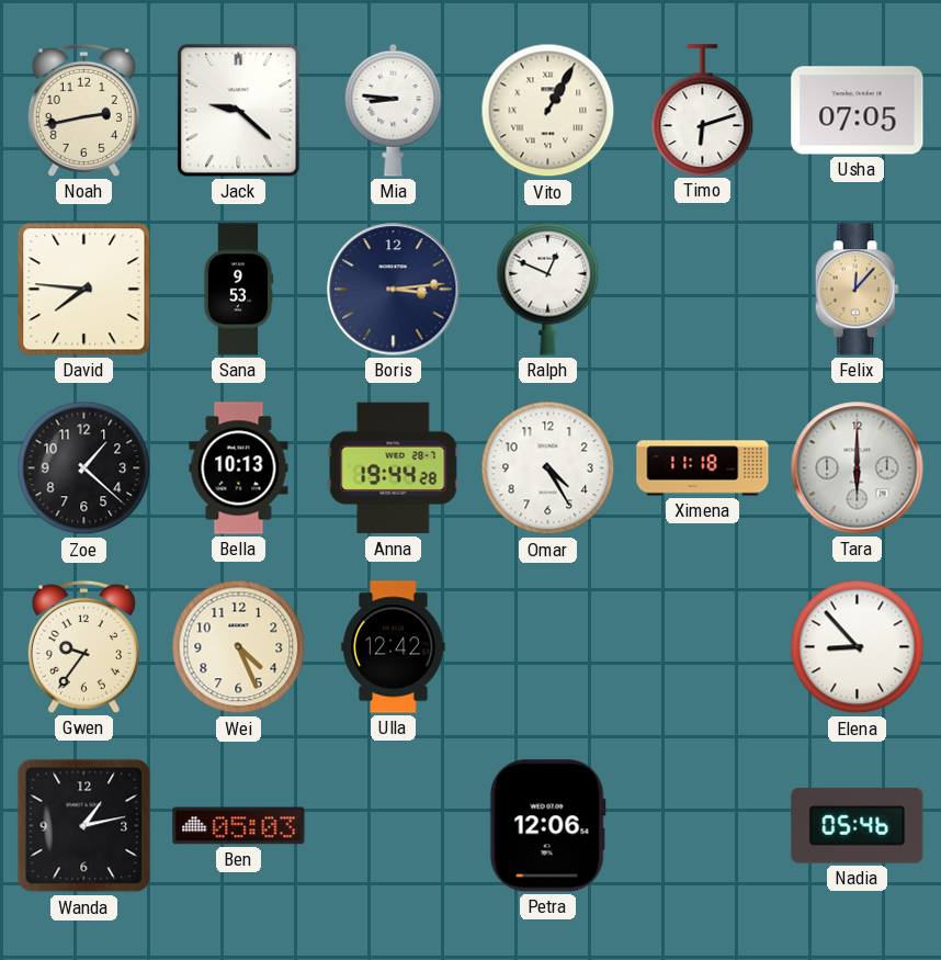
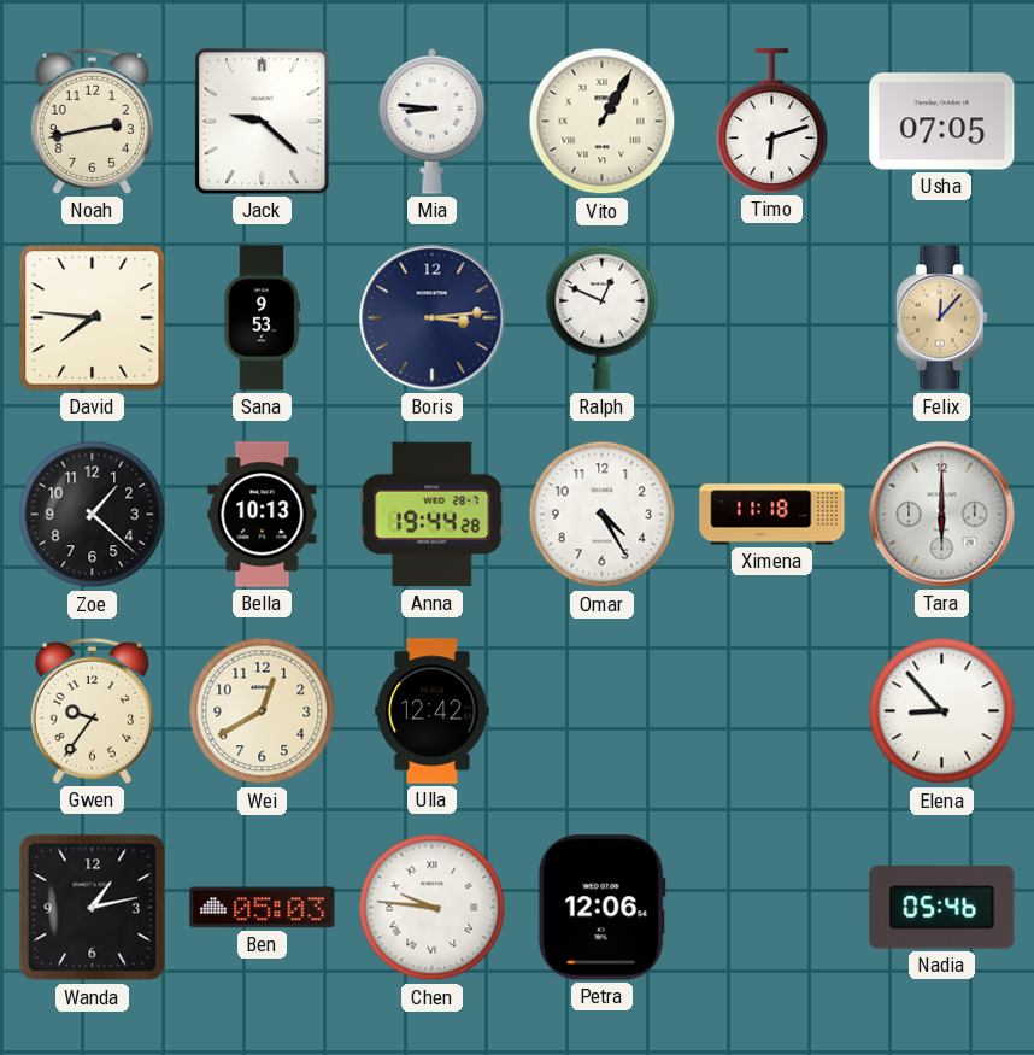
Wei: 4:26 -> 12:40 (263, 711)
Chen: none -> 9:46 (433, 908)
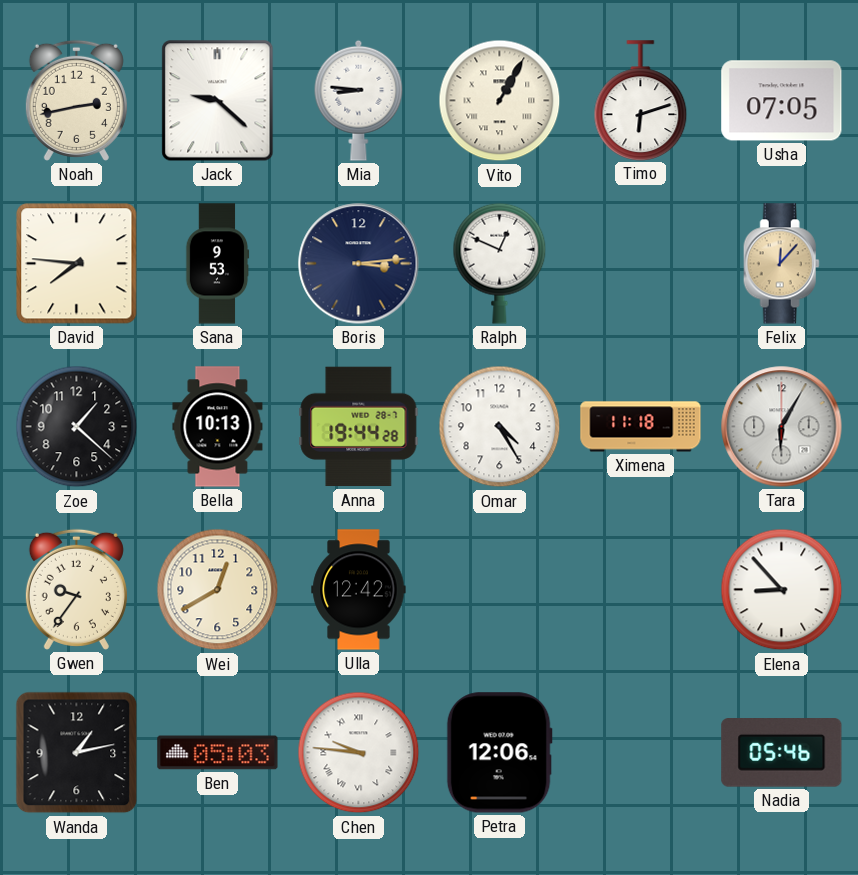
Tara: 6:00 -> 6:05 (782, 427)
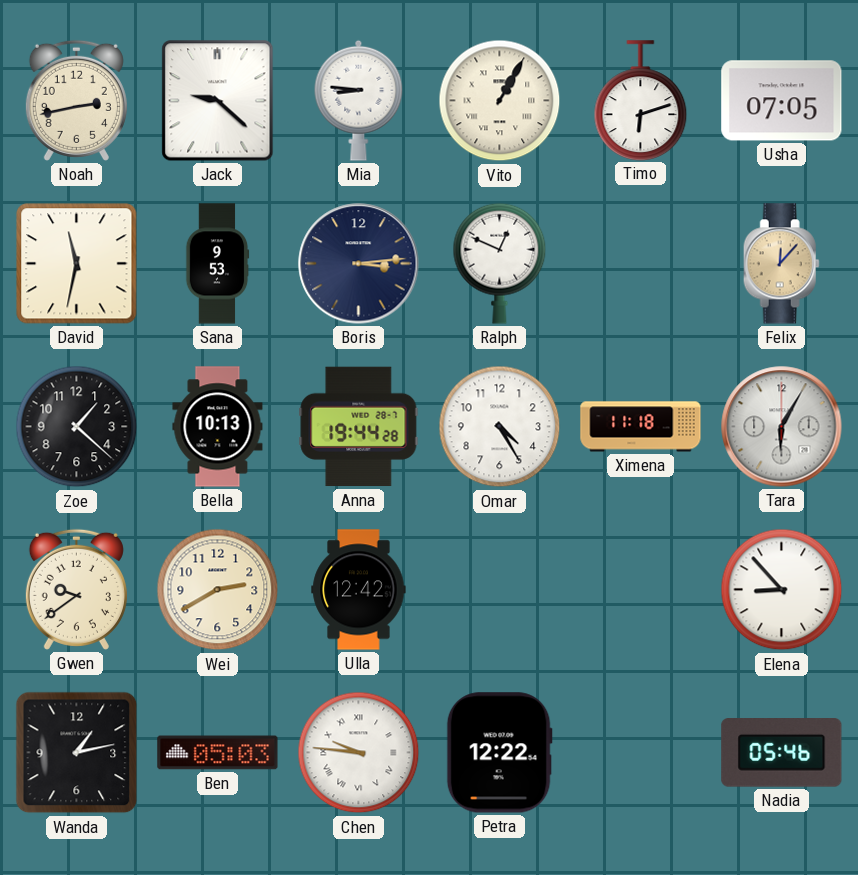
David: 7:46 -> 11:32 (77, 264)
Gwen: 9:36 -> 9:39 (76, 589)
Wei: 12:40 -> 2:40 (218, 590)
Petra: 12:06 -> 12:22 (499, 753)
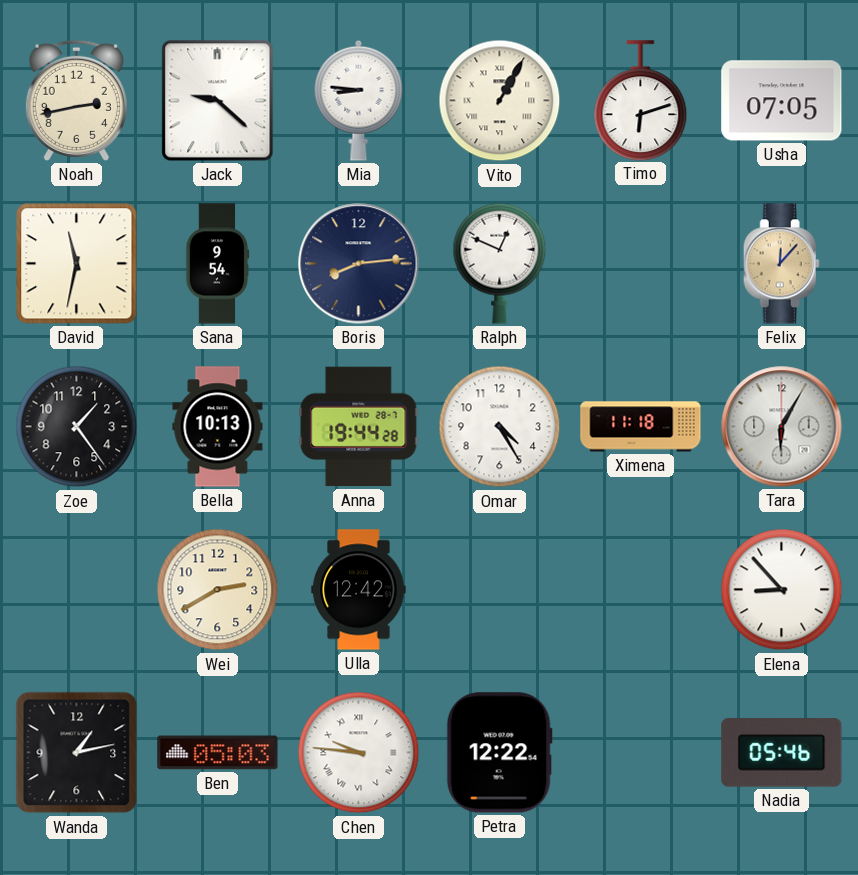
Sana: 9:53 -> 9:54 (217, 264)
Boris: 3:14 -> 8:14 (359, 264)
Zoe: 1:22 -> 1:24 (77, 427)
Gwen: 9:39 -> none (76, 589)
